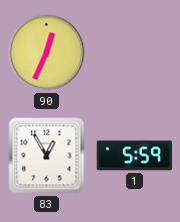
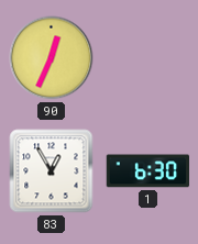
1: 5:59 -> 6:30 (147, 171)
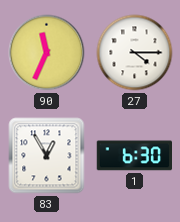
90: 12:34 -> 11:34 (47, 53)
27: none -> 4:15 (135, 53)
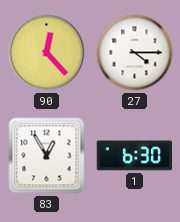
90: 11:34 -> 12:23 (47, 53)
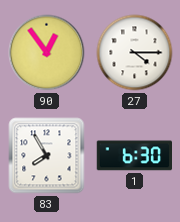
90: 12:23 -> 12:54 (47, 53)
83: 12:55 -> 7:55 (47, 156)
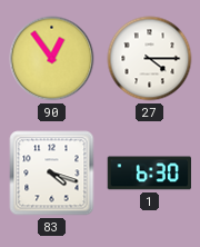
83: 7:55 -> 4:18 (52, 174)
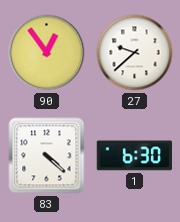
27: 4:15 -> 9:38 (135, 53)
83: 4:18 -> 4:22 (47, 156)
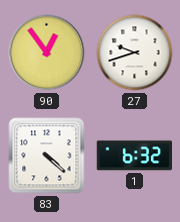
27: 9:38 -> 9:42 (135, 53)
1: 6:30 -> 6:32 (134, 156)
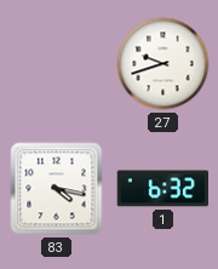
90: 12:54 -> none (47, 53)
83: 4:22 -> 4:17 (57, 189)
